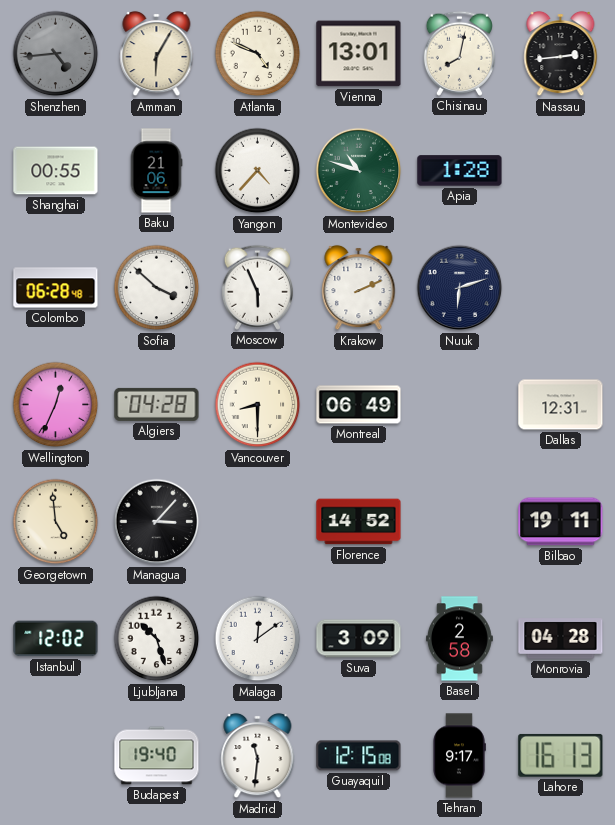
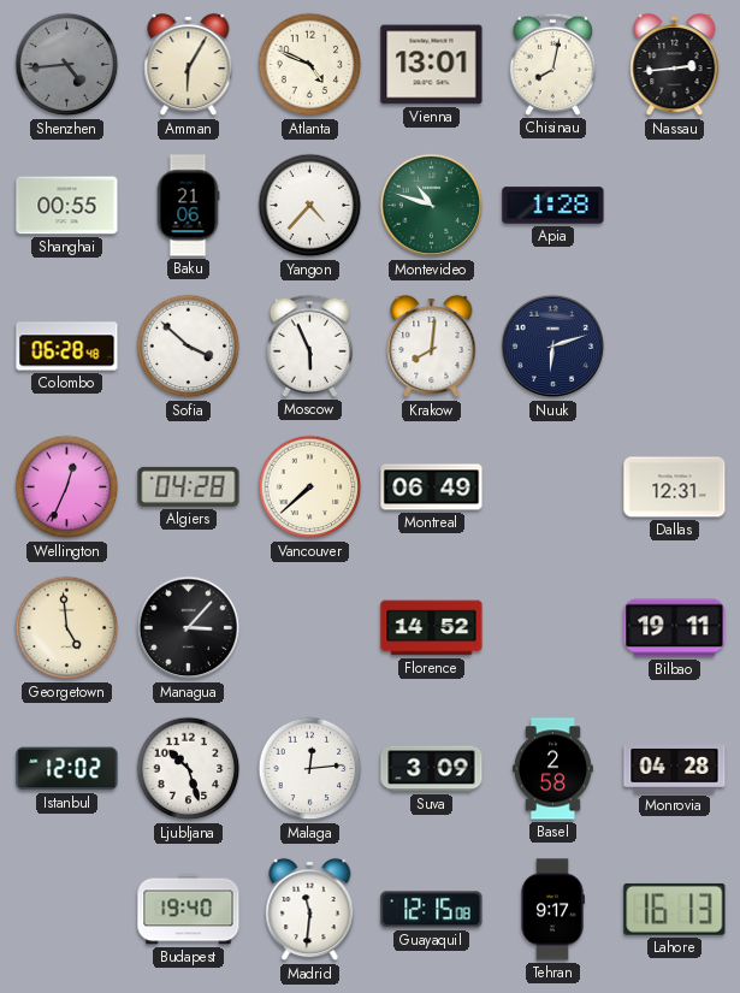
Krakow: 2:11 -> 8:01 (432, 347)
Vancouver: 8:30 -> 7:38 (310, 487)
Malaga: 12:09 -> 12:14 (310, 769)
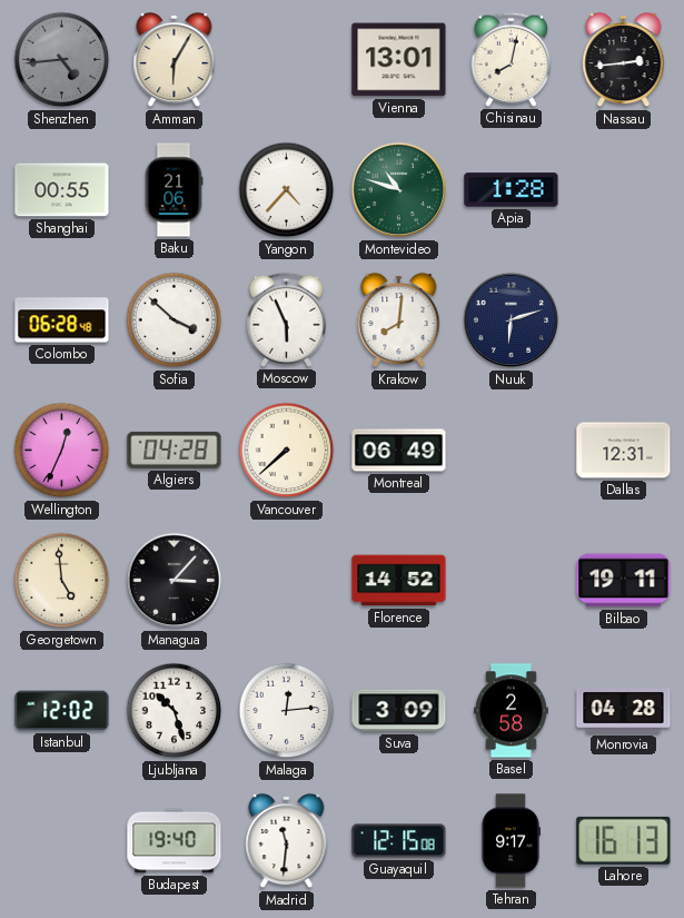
Atlanta: 4:49 -> none (310, 65)
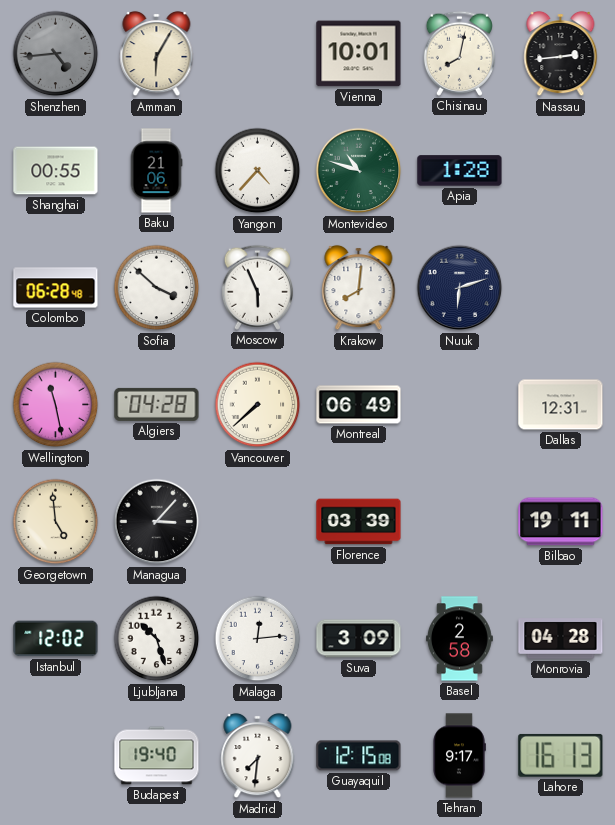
Vienna: 13:01 -> 10:01 (359, 54)
Wellington: 12:34 -> 11:28 (56, 405)
Florence: 14:52 -> 03:39 (359, 522)
Madrid: 11:31 -> 7:31 (258, 756)
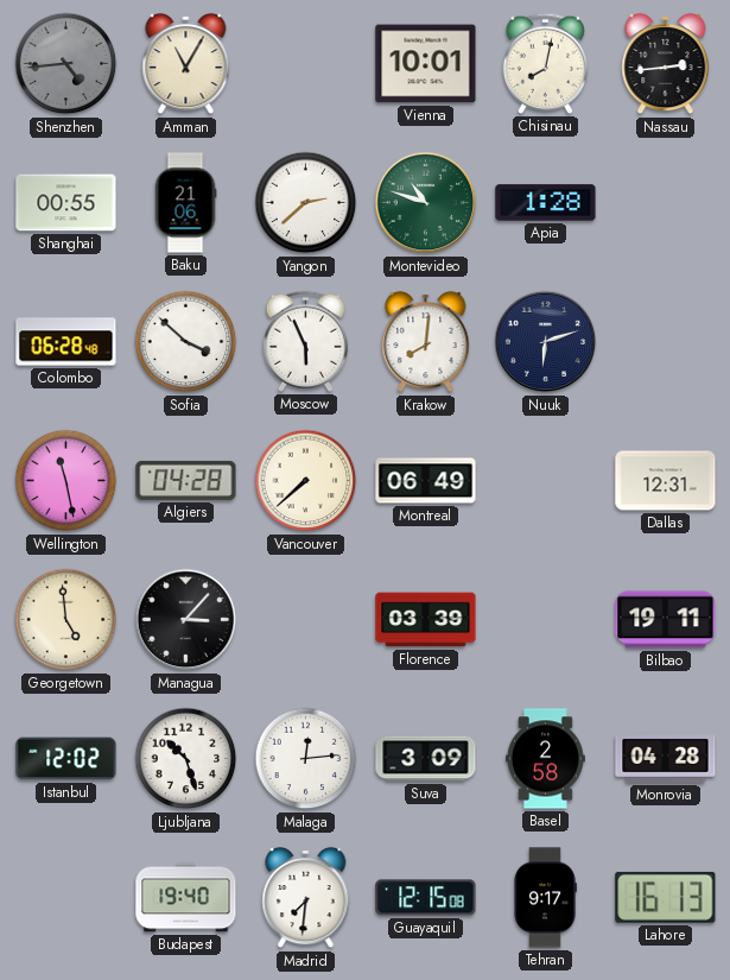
Amman: 6:05 -> 11:05 (186, 64)
Yangon: 4:37 -> 2:38 (306, 203)
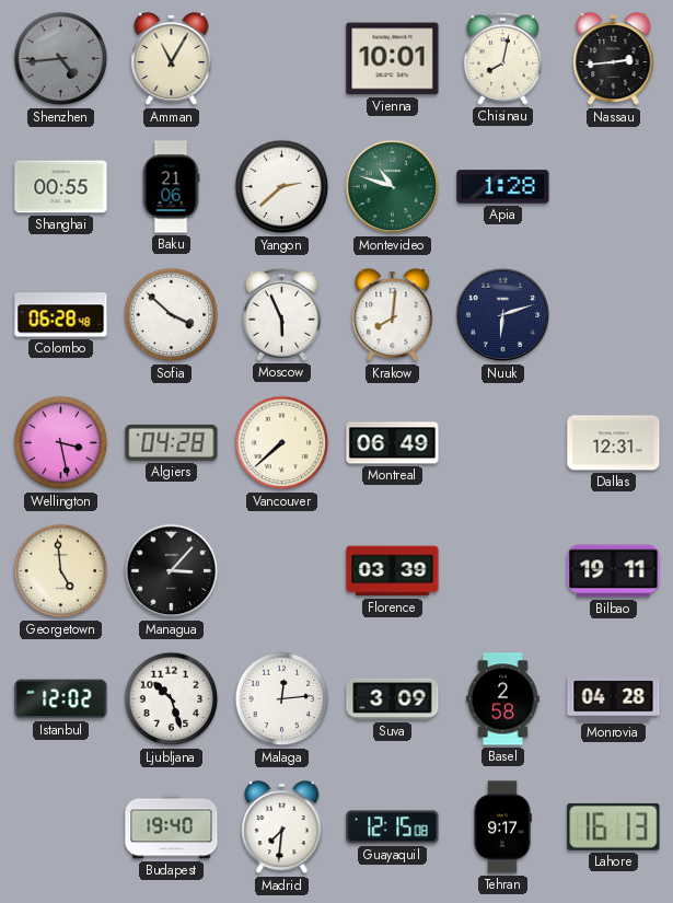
Wellington: 11:28 -> 3:28 (61, 443)
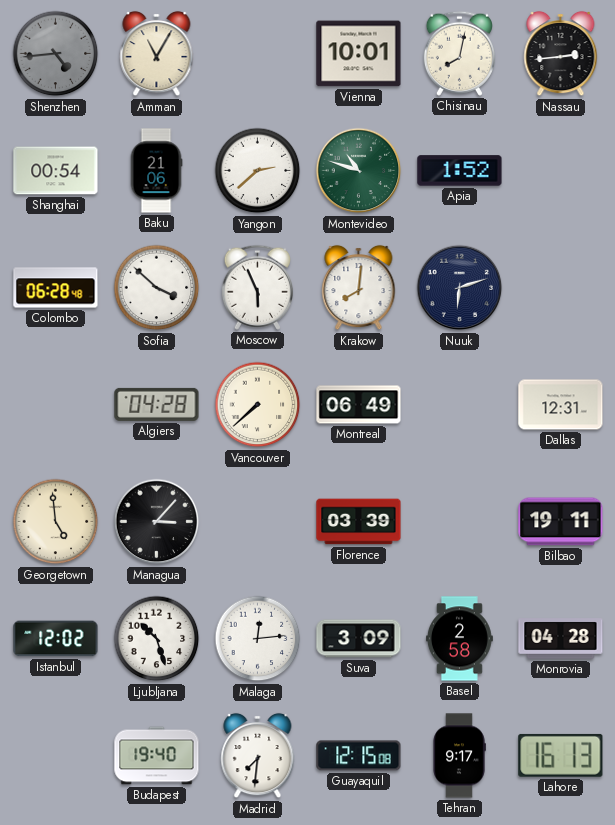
Shanghai: 00:55 -> 00:54 (56, 171)
Apia: 1:28 -> 1:52 (460, 171)
Wellington: 3:28 -> none (61, 443)
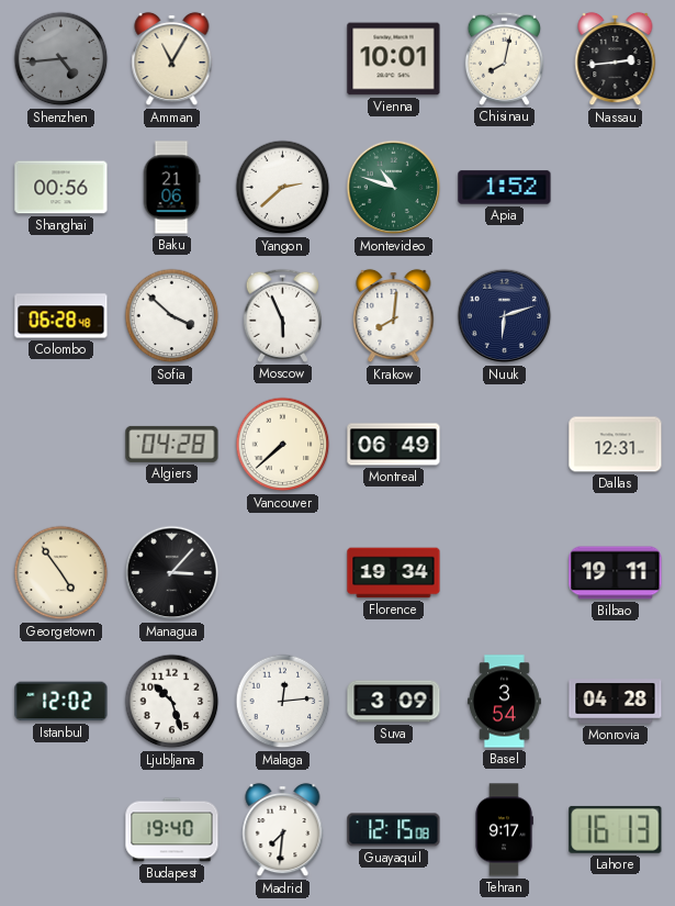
Shanghai: 00:54 -> 00:56 (61, 188)
Georgetown: 4:59 -> 4:54 (61, 573)
Florence: 03:39 -> 19:34 (394, 573)
Basel: 2:58 -> 3:54 (504, 702)
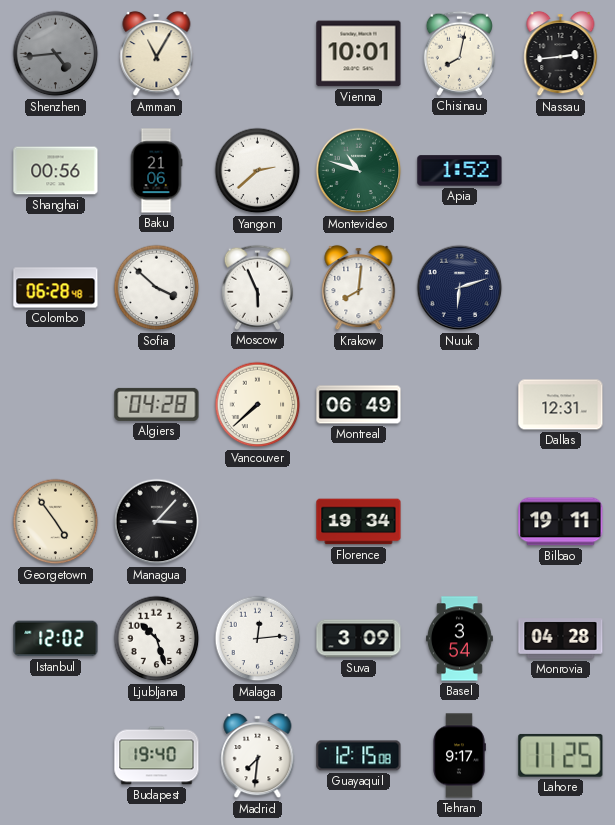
Lahore: 16:13 -> 11:25 (561, 755)
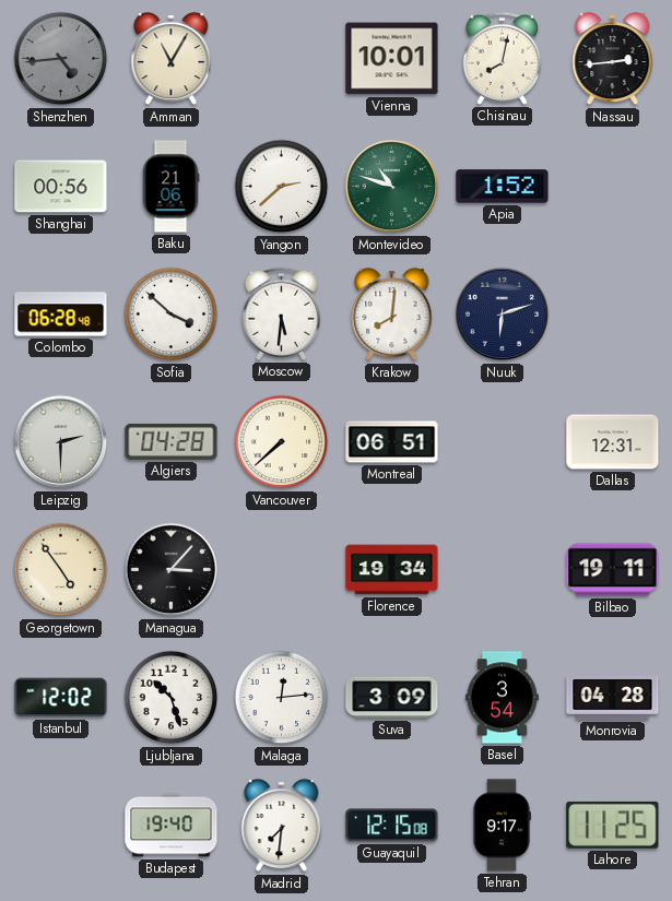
Moscow: 5:56 -> 5:31 (281, 313)
Leipzig: none -> 2:30 (61, 442)
Montreal: 06:49 -> 06:51 (392, 442)
